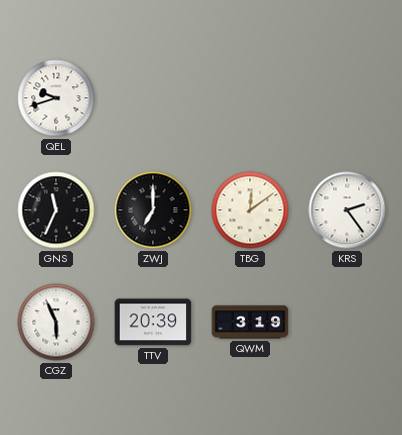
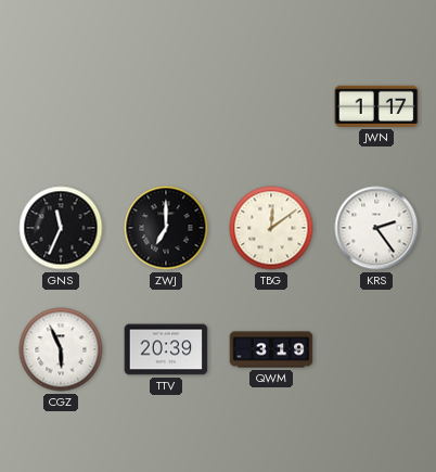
QEL: 9:42 -> none (56, 98)
JWN: none -> 1:17 (376, 106)
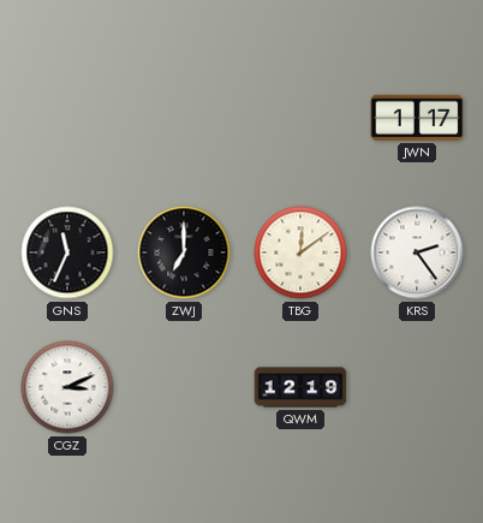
CGZ: 5:56 -> 3:11 (67, 387)
TTV: 20:39 -> none (166, 349)
QWM: 3:19 -> 12:19 (300, 387)
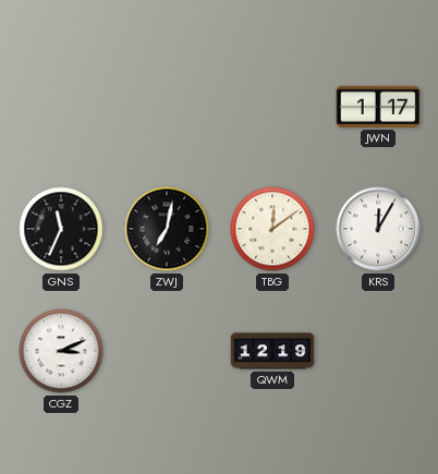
ZWJ: 7:00 -> 7:02 (167, 229)
KRS: 2:24 -> 12:05 (378, 229)
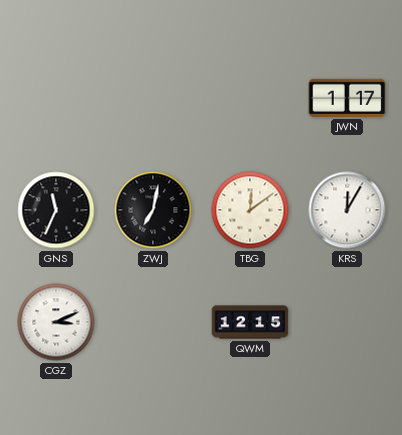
QWM: 12:19 -> 12:15 (250, 322)
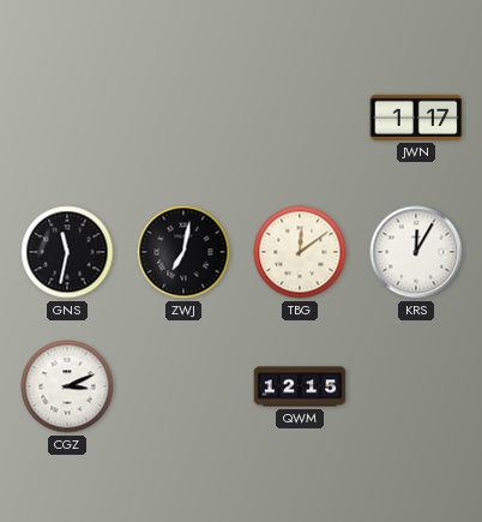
GNS: 11:34 -> 11:32 (67, 252)
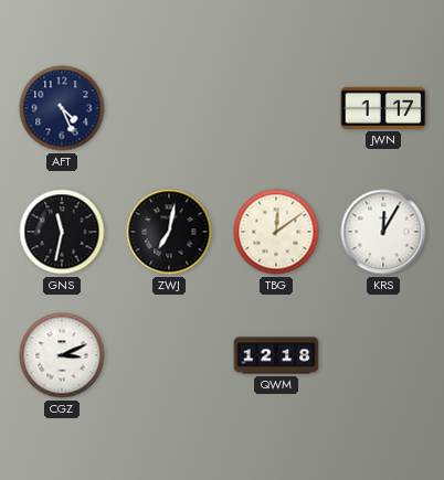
AFT: none -> 4:26 (62, 108)
QWM: 12:15 -> 12:18 (276, 355)
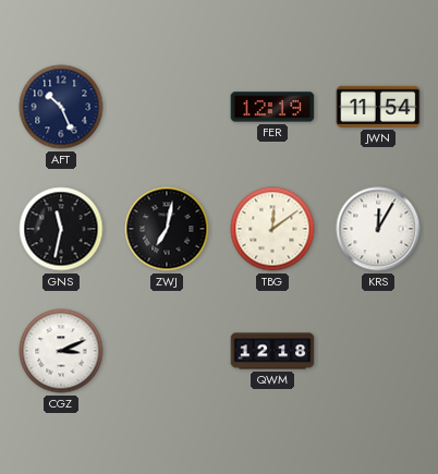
AFT: 4:26 -> 10:26 (61, 107)
FER: none -> 12:19 (272, 107)
JWN: 1:17 -> 11:54 (378, 107)
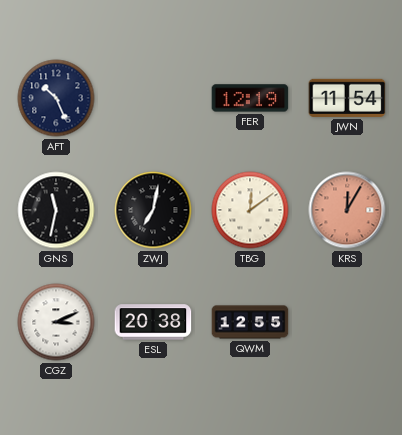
KRS dial: white -> salmon (347, 210)
ESL: none -> 20:38 (153, 322)
QWM: 12:18 -> 12:55 (250, 322)
